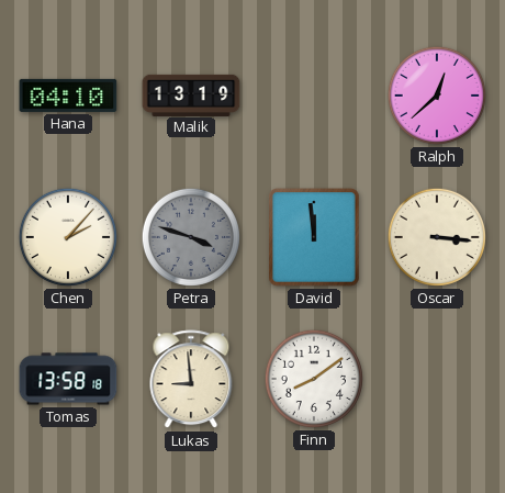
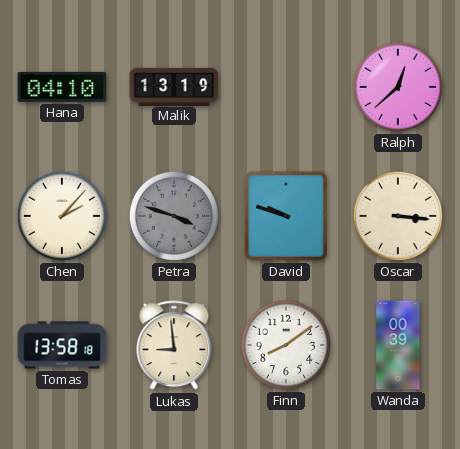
David: 11:59 -> 9:48 (286, 216)
Wanda: none -> 00:39 (398, 345)
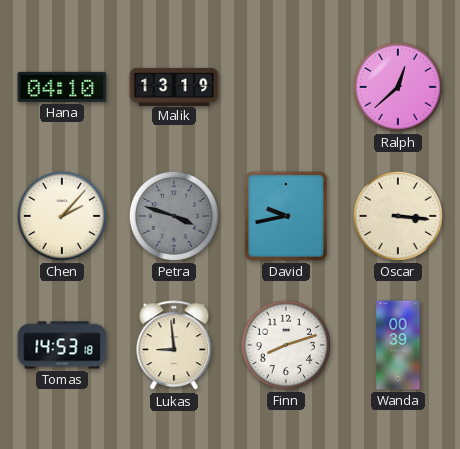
David: 9:48 -> 9:43 (286, 216)
Tomas: 13:58 -> 14:53 (62, 345)
Finn: 8:09 -> 8:12 (286, 345)
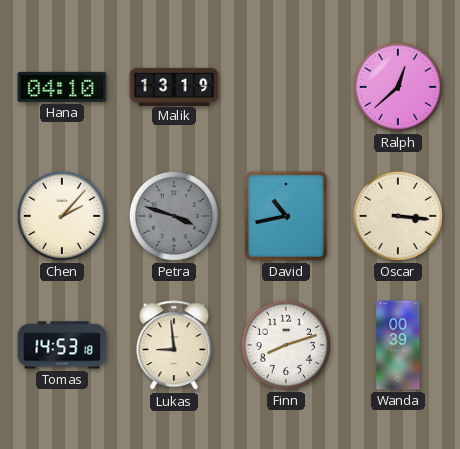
David: 9:43 -> 10:43 (286, 216)
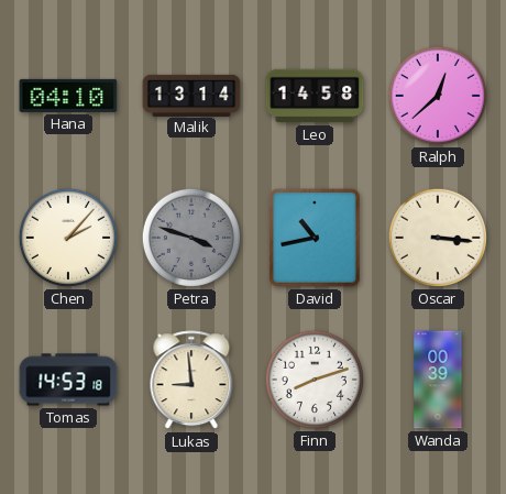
Malik: 13:19 -> 13:14 (191, 95)
Leo: none -> 14:58 (315, 96)
